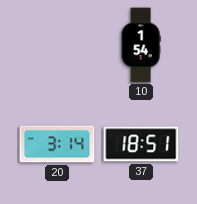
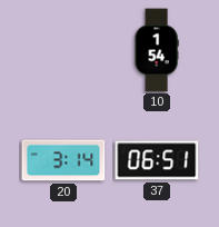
37: 18:51 -> 06:51 (157, 160)
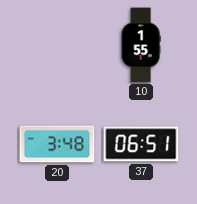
10: 1:54 -> 1:55 (141, 45)
20: 3:14 -> 3:48 (57, 144)
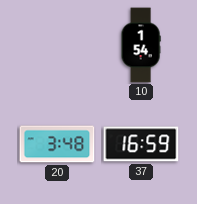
10: 1:55 -> 1:54 (141, 45)
37: 06:51 -> 16:59 (141, 144)
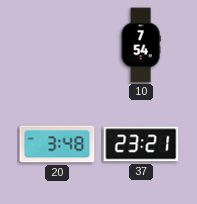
10: 1:54 -> 7:54 (141, 45)
37: 16:59 -> 23:21 (141, 144)
